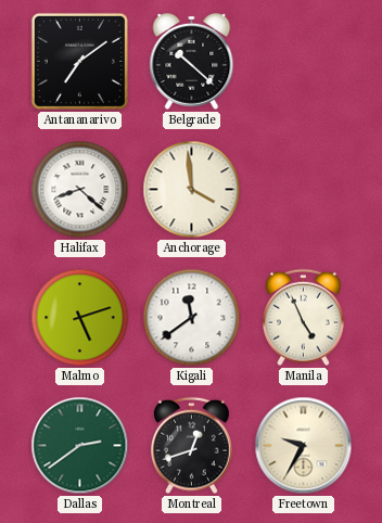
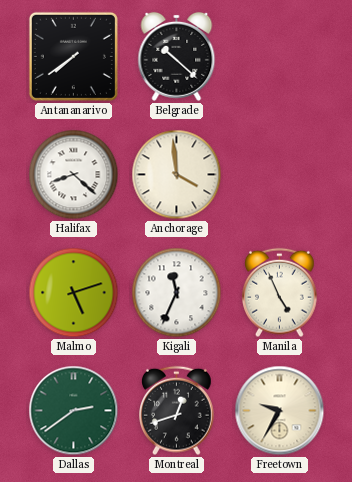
Antananarivo: 7:09 -> 7:39 (73, 56)
Kigali: 11:39 -> 11:34 (177, 293)
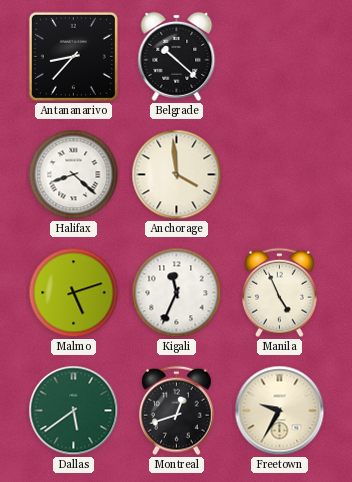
Antananarivo: 7:39 -> 8:37 (73, 56)
Dallas: 2:39 -> 5:39 (74, 411)
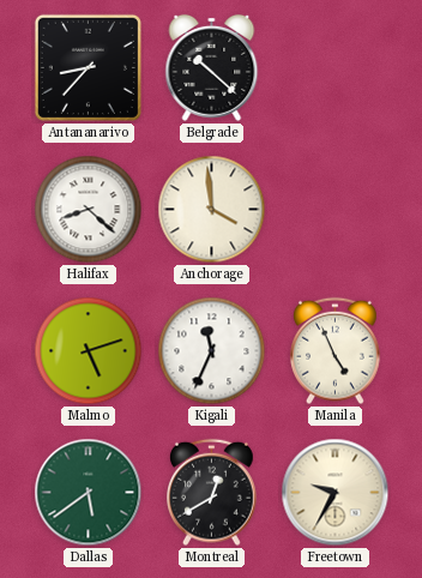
Montreal: 12:42 -> 12:40 (212, 493)
